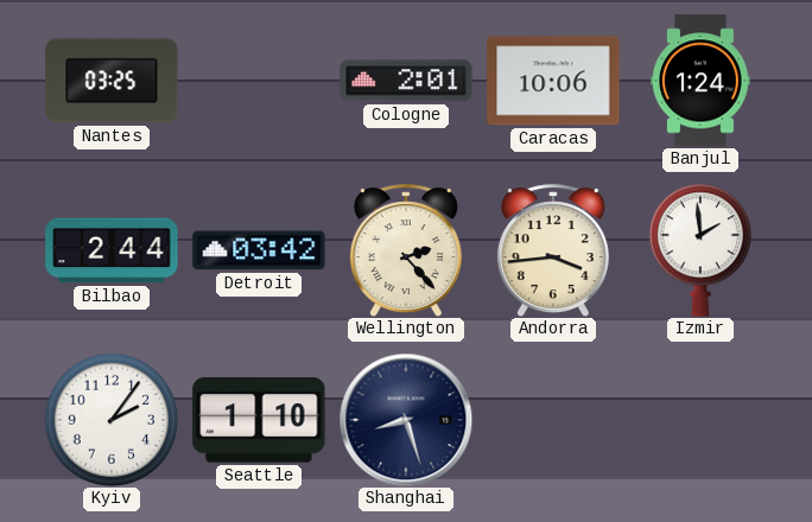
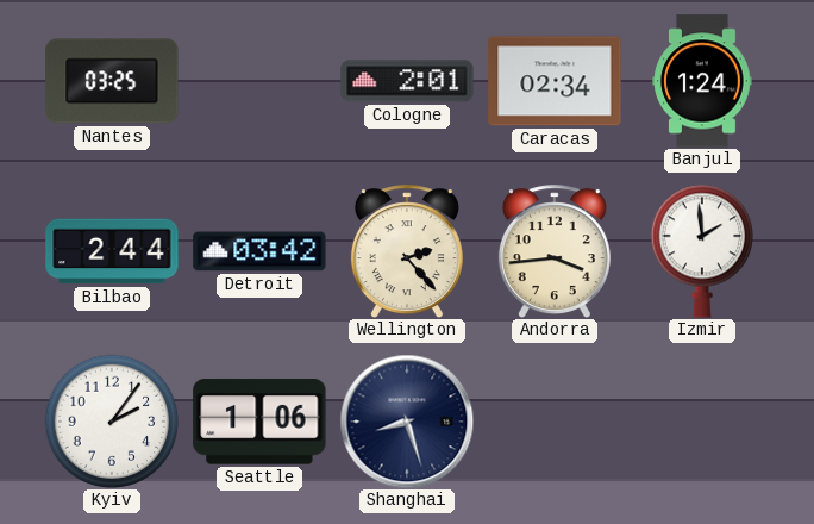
Caracas: 10:06 -> 02:34 (555, 81)
Seattle: 1:10 -> 1:06 (259, 422)
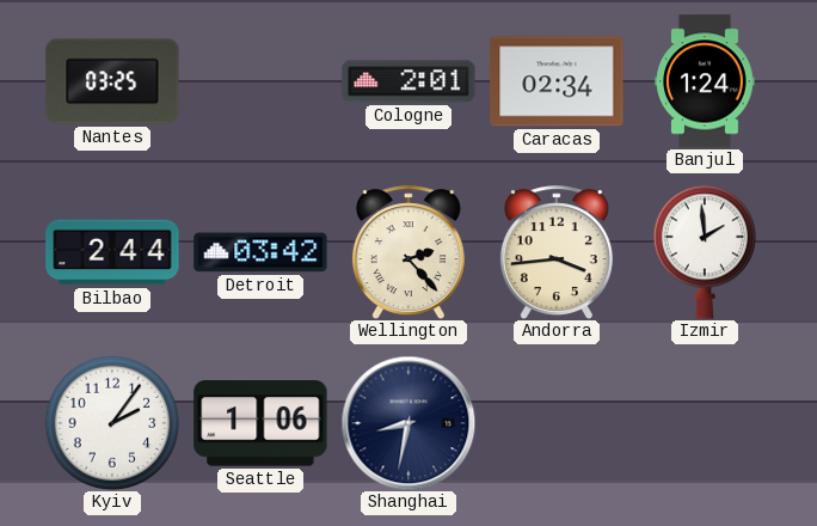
Shanghai: 8:27 -> 8:32 (408, 423)
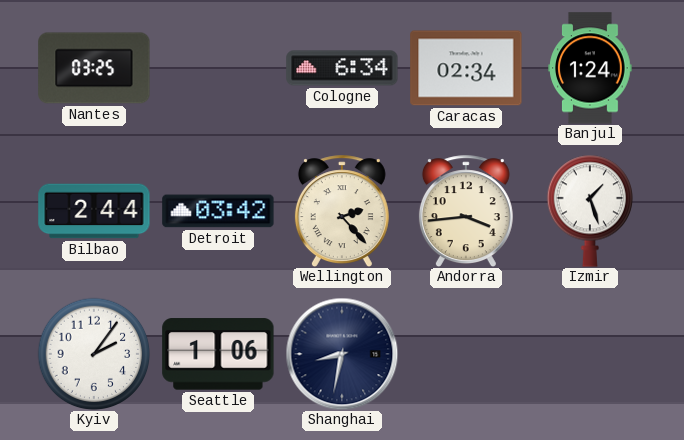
Cologne: 2:01 -> 6:34 (342, 68)
Izmir: 1:59 -> 1:27 (589, 211)
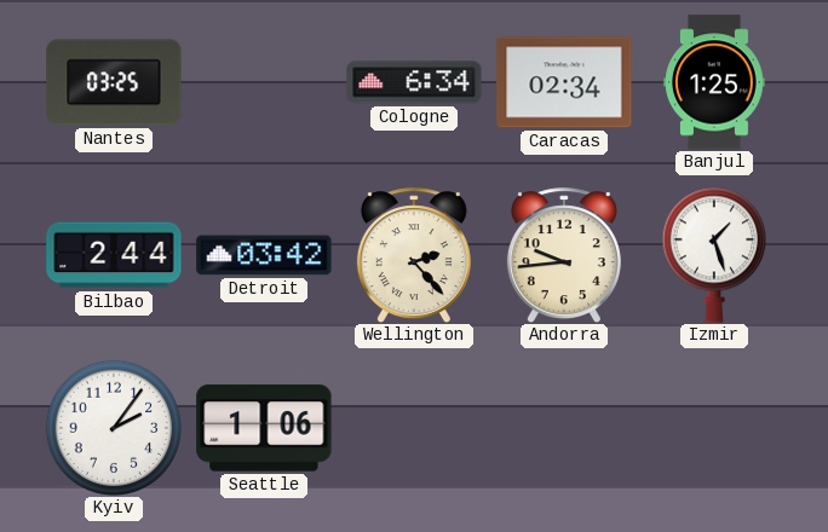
Banjul: 1:24 -> 1:25 (714, 82)
Andorra: 3:44 -> 9:44 (564, 255)
Shanghai: 8:32 -> none (342, 354)
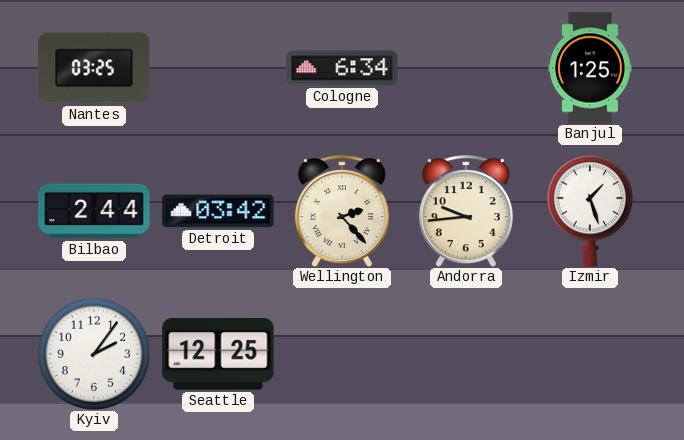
Caracas: 02:34 -> none (564, 82)
Seattle: 1:06 -> 12:25 (218, 354)
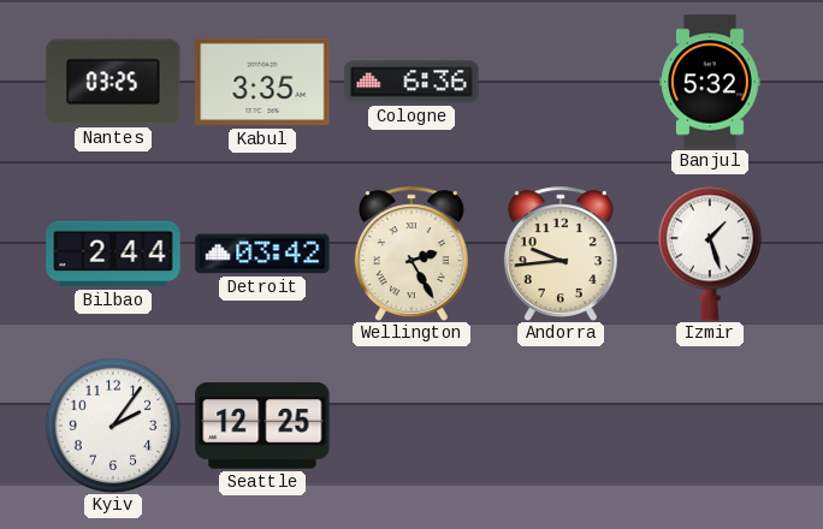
Kabul: none -> 3:35 (262, 82)
Cologne: 6:34 -> 6:36 (411, 82)
Banjul: 1:25 -> 5:32 (710, 82)
Wellington: 2:23 -> 2:25 (411, 254)
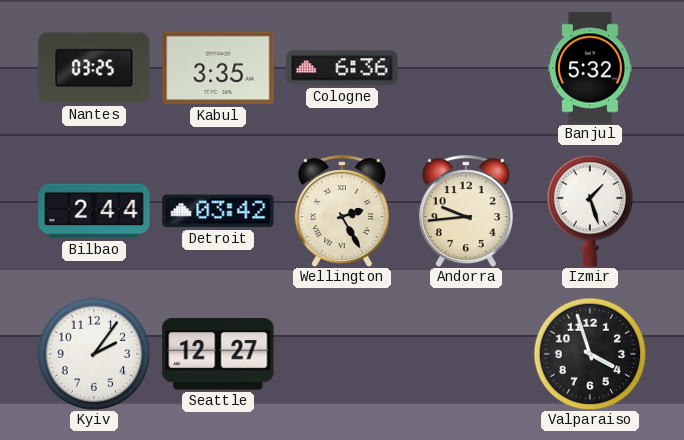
Seattle: 12:25 -> 12:27 (218, 354)
Valparaiso: none -> 3:57 (590, 354)
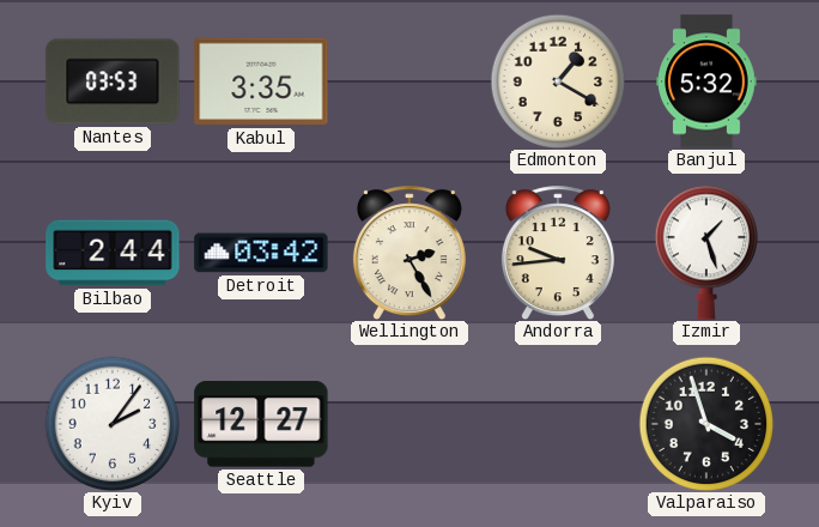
Nantes: 03:25 -> 03:53 (113, 81)
Cologne: 6:36 -> none (342, 68)
Edmonton: none -> 1:20 (558, 81)
